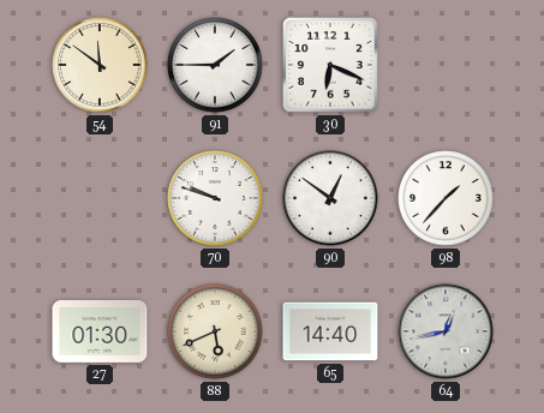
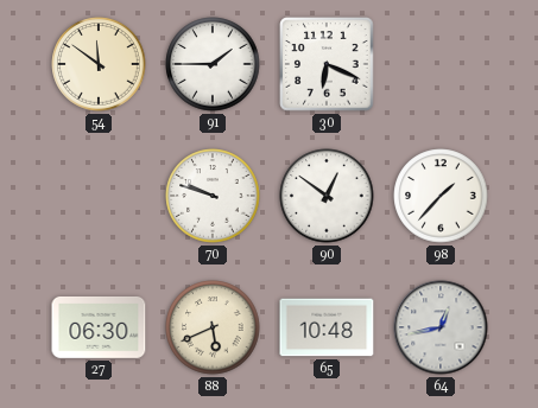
27: 01:30 -> 06:30 (99, 327)
65: 14:40 -> 10:48 (327, 327)
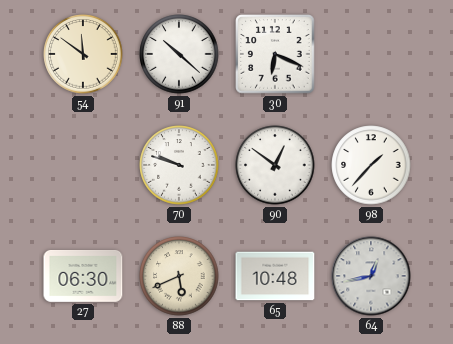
91: 1:45 -> 10:22 (179, 54)
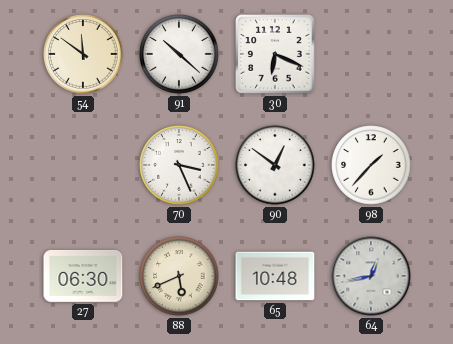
70: 9:48 -> 3:26 (179, 165)
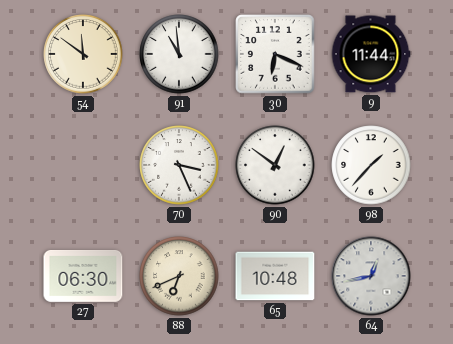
91: 10:22 -> 10:59 (179, 54)
9: none -> 11:44 (371, 54)
88: 5:41 -> 6:41 (179, 276)
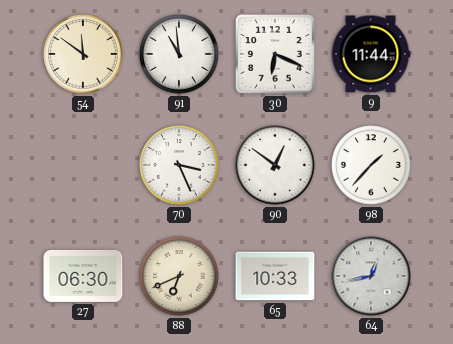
65: 10:48 -> 10:33 (275, 276)
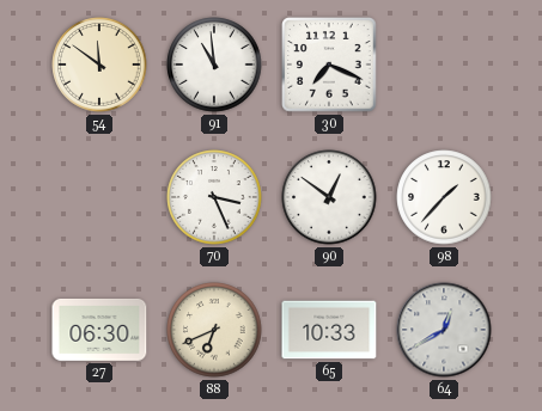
30: 6:19 -> 7:19 (329, 65)
9: 11:44 -> none (371, 54)
64: 12:43 -> 12:40 (444, 330)
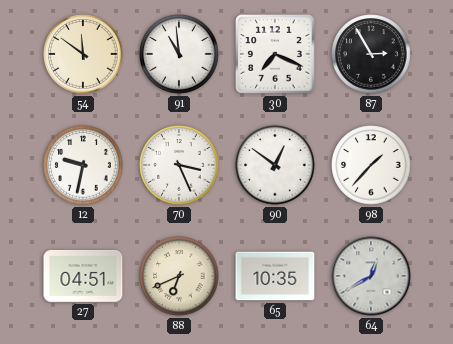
87: none -> 2:55 (371, 54)
12: none -> 9:32 (83, 165)
27: 06:30 -> 04:51 (83, 276)
65: 10:33 -> 10:35 (275, 276)
